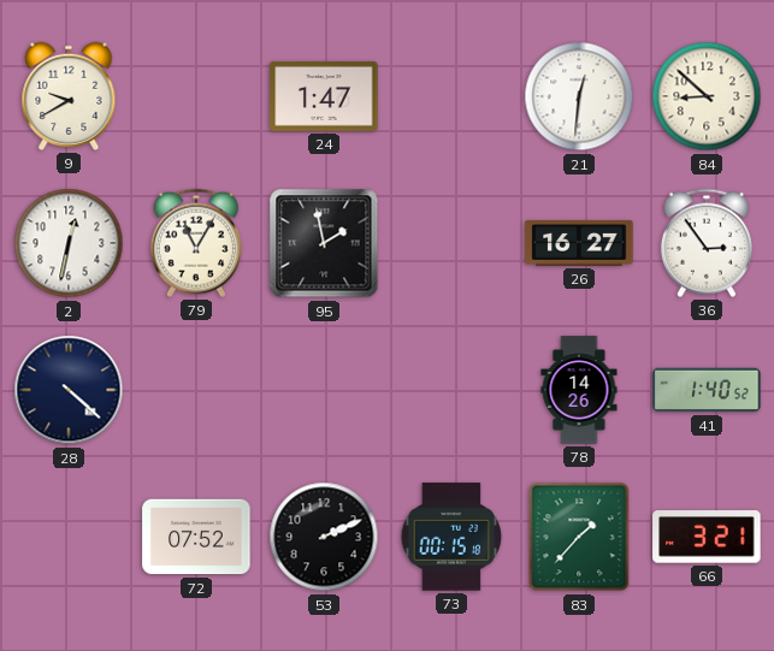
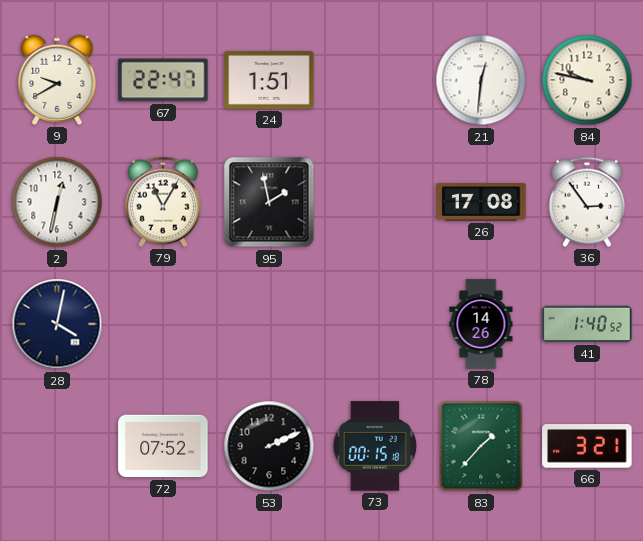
67: none -> 22:47 (163, 80)
24: 1:47 -> 1:51 (269, 80)
84: 8:52 -> 9:47 (587, 80)
26: 16:27 -> 17:08 (481, 202)
28: 4:22 -> 4:02 (57, 324)
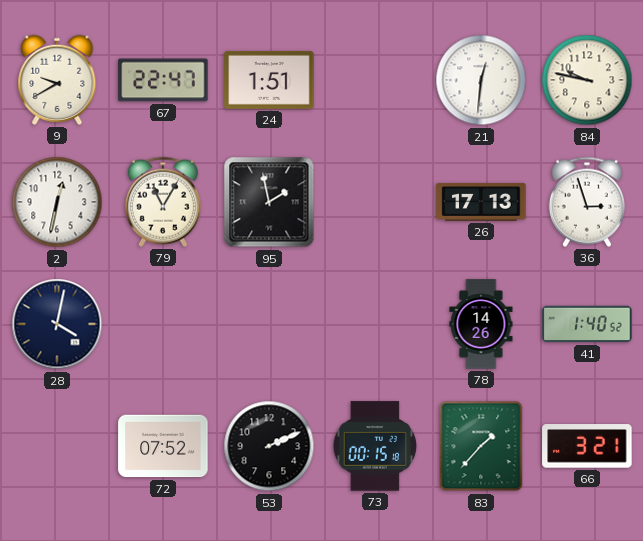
26: 17:08 -> 17:13 (481, 202)
36: 2:54 -> 2:57 (587, 202)
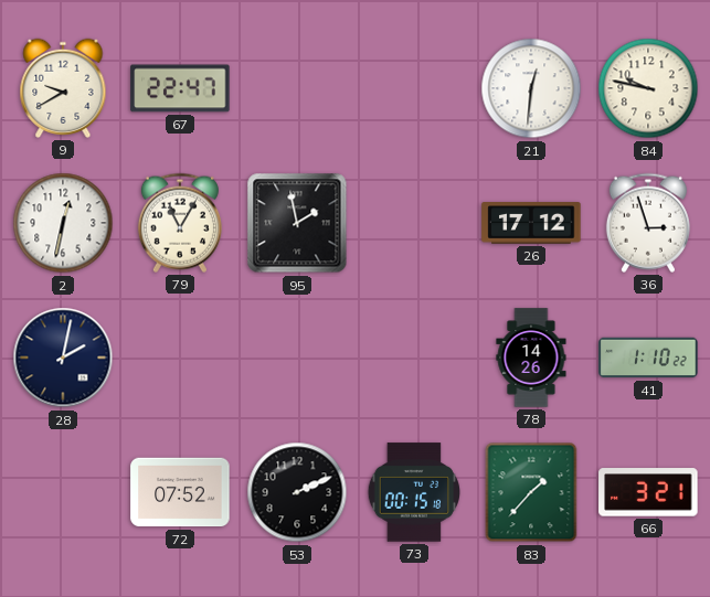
24: 1:51 -> none (269, 80)
26: 17:13 -> 17:12 (531, 223)
28: 4:02 -> 2:02 (63, 358)
41: 1:40 -> 1:10 (648, 358)
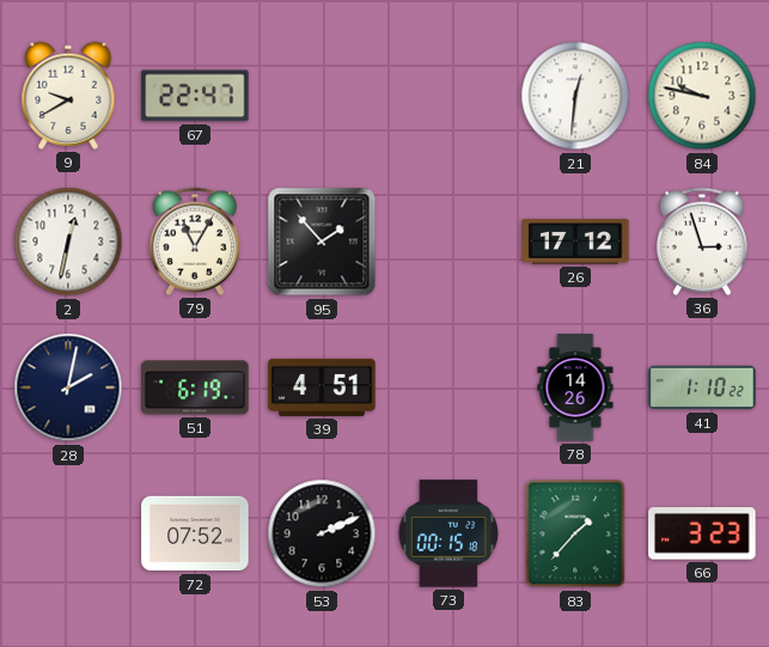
95: 1:58 -> 1:53 (322, 242)
51: none -> 6:19 (195, 387)
39: none -> 4:51 (322, 387)
66: 3:21 -> 3:23 (702, 533)
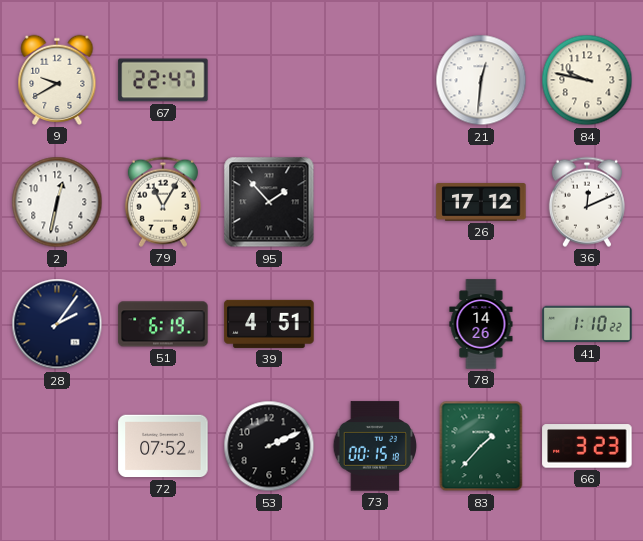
36: 2:57 -> 12:11 (587, 202)
28: 2:02 -> 2:06 (57, 324)
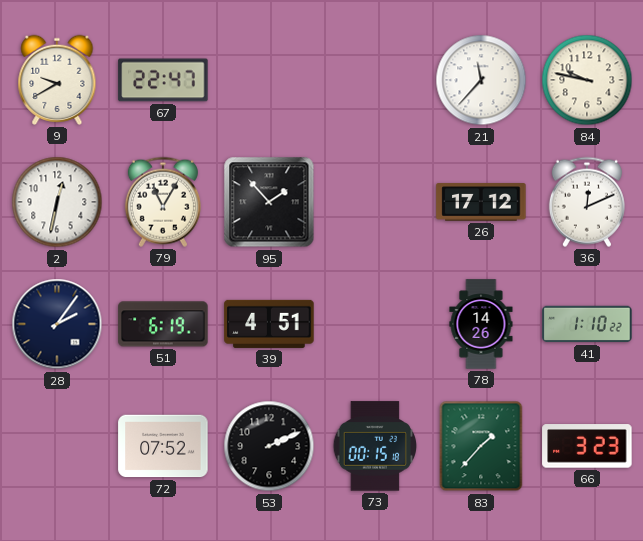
21: 12:31 -> 11:37 (481, 80)
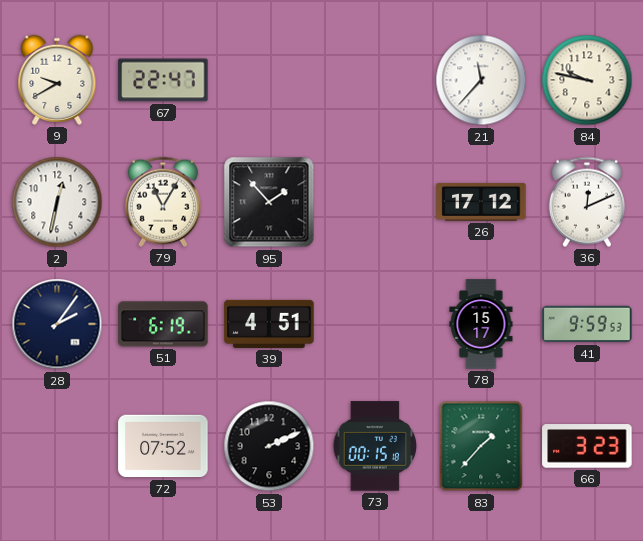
78: 14:26 -> 15:17 (481, 324)
41: 1:10 -> 9:59 (587, 324)
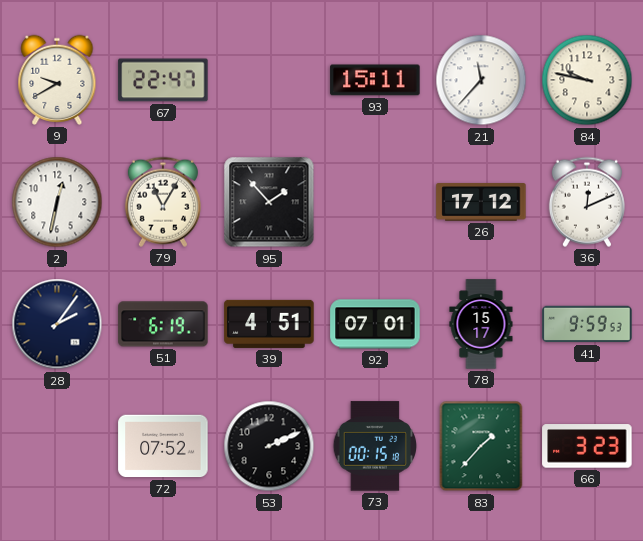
93: none -> 15:11 (375, 80)
92: none -> 07:01 (375, 324)
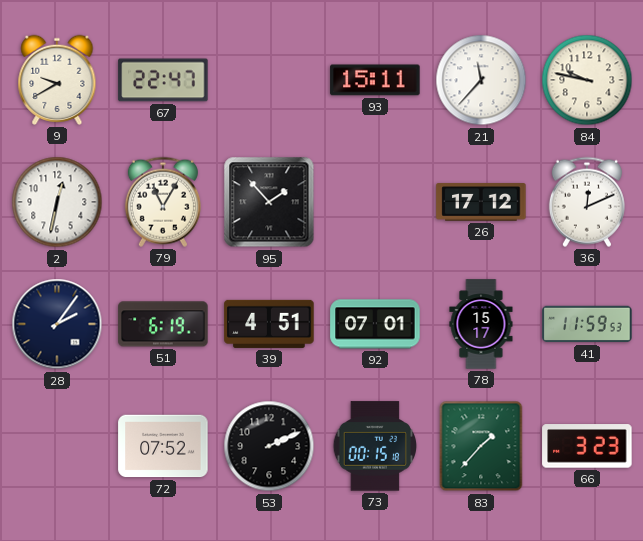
41: 9:59 -> 11:59 (587, 324)
